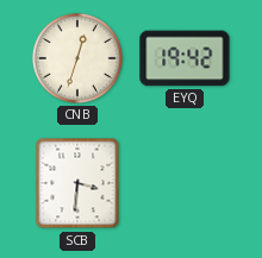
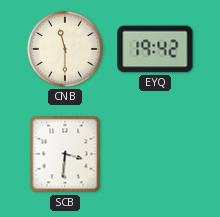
CNB: 12:33 -> 11:30 (65, 49)
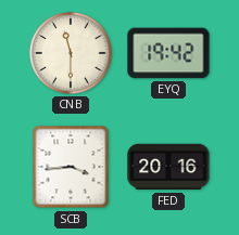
SCB: 3:31 -> 3:44 (71, 167)
FED: none -> 20:16 (168, 167)
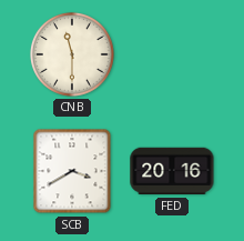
EYQ: 19:42 -> none (168, 53)
SCB: 3:44 -> 3:40 (72, 171)
